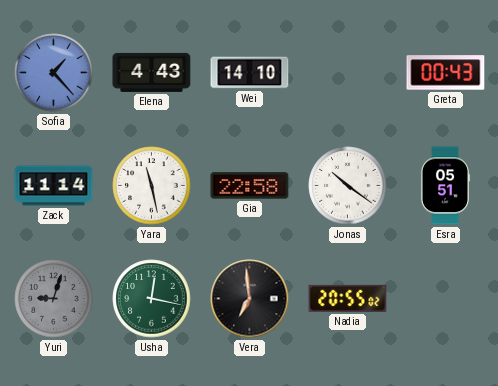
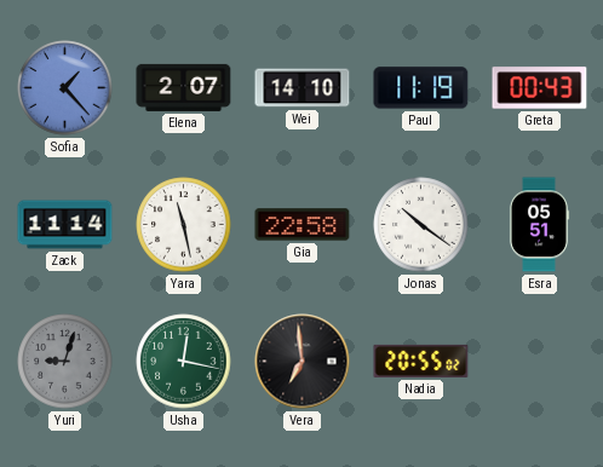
Elena: 4:43 -> 2:07 (184, 87)
Paul: none -> 11:19 (421, 88)
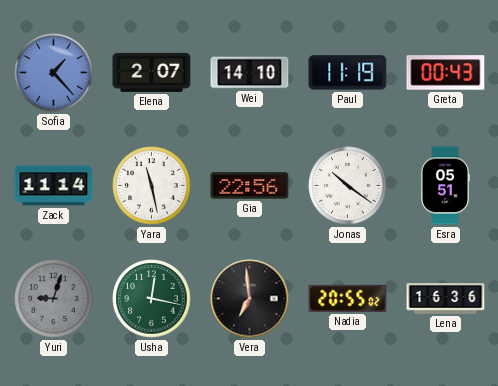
Gia: 22:58 -> 22:56 (250, 186)
Lena: none -> 16:36 (446, 299)
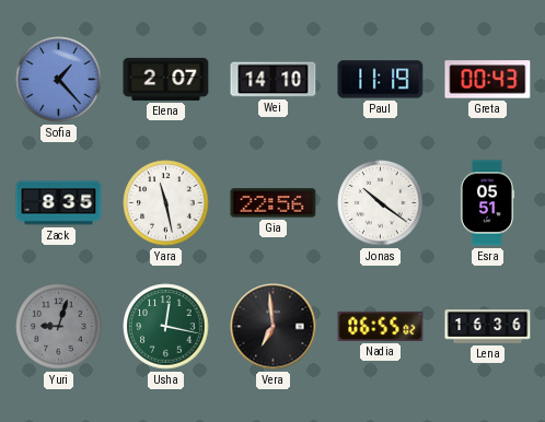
Zack: 11:14 -> 8:35 (59, 203)
Nadia: 20:55 -> 06:55 (381, 326)
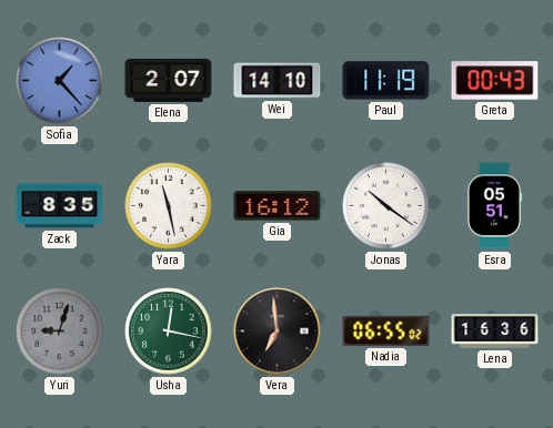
Gia: 22:56 -> 16:12 (278, 206)
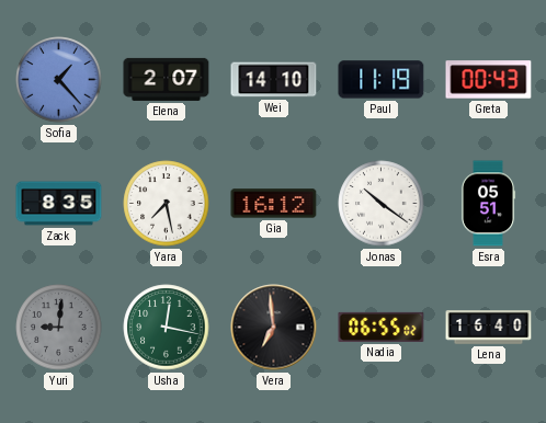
Yara: 11:28 -> 7:28 (167, 204)
Yuri: 9:03 -> 9:01 (59, 328)
Lena: 16:36 -> 16:40 (489, 328)
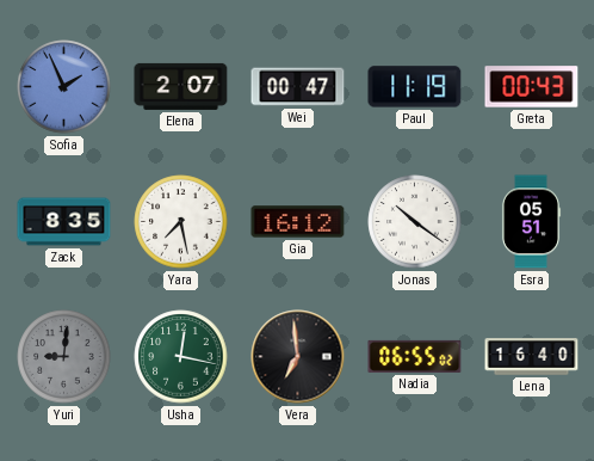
Sofia: 1:23 -> 1:56 (64, 87)
Wei: 14:10 -> 00:47 (298, 87)
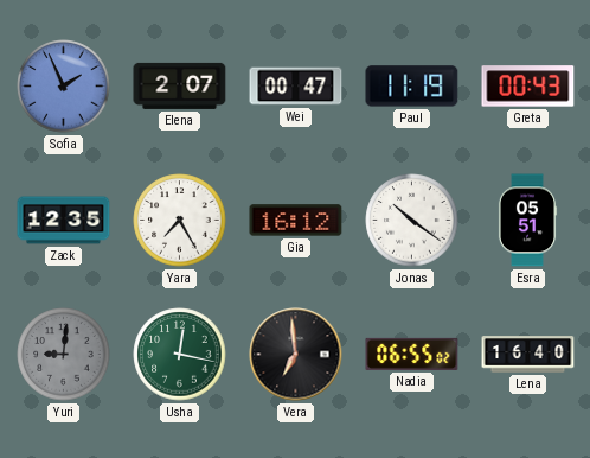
Zack: 8:35 -> 12:35 (64, 221)
Yara: 7:28 -> 7:25 (180, 221)
